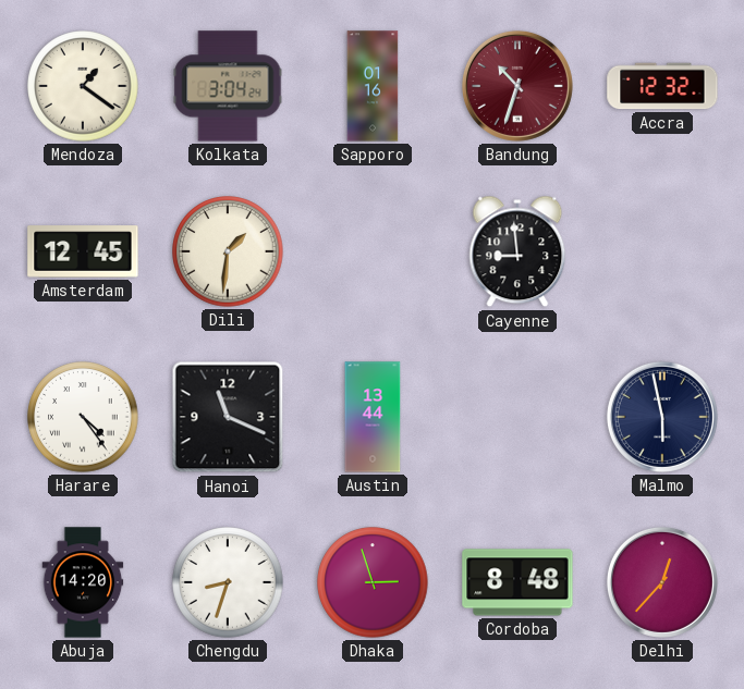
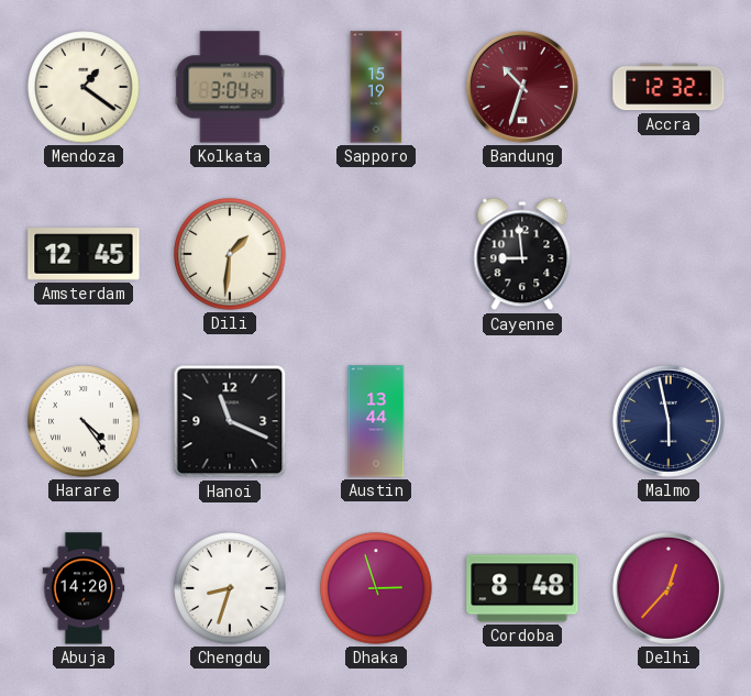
Sapporo: 01:16 -> 15:19 (376, 87)
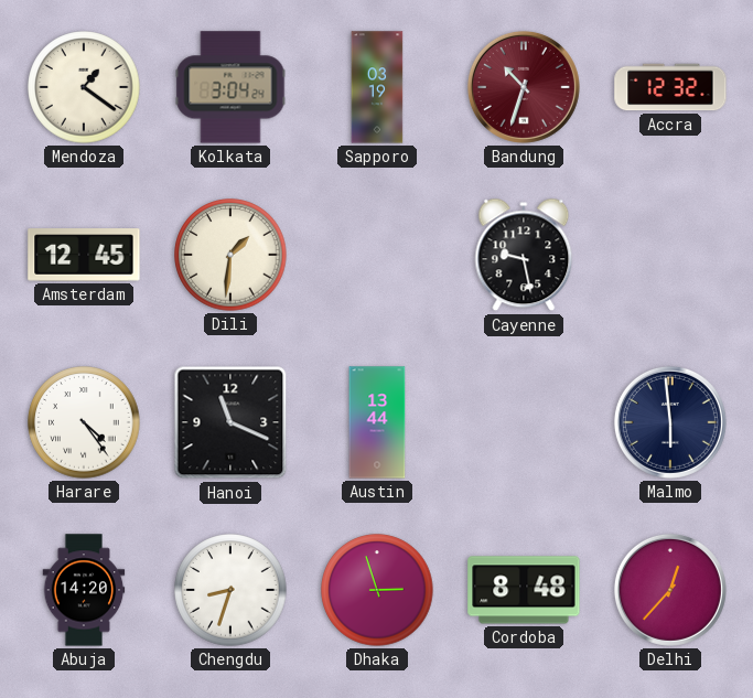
Sapporo: 15:19 -> 03:19 (377, 87)
Cayenne: 8:59 -> 9:28 (524, 255)
Malmo: 5:58 -> 5:59 (670, 422)
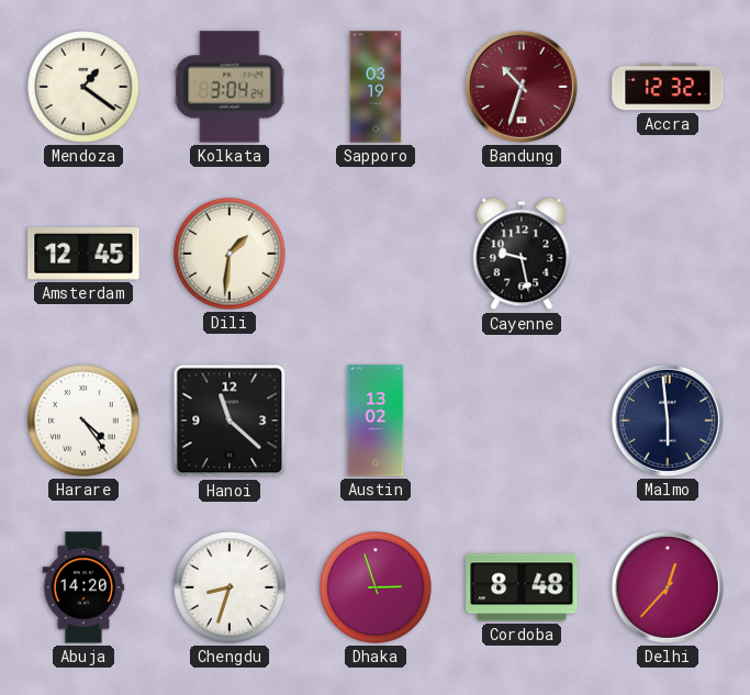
Hanoi: 11:19 -> 11:22 (230, 421)
Austin: 13:44 -> 13:02 (376, 421)
